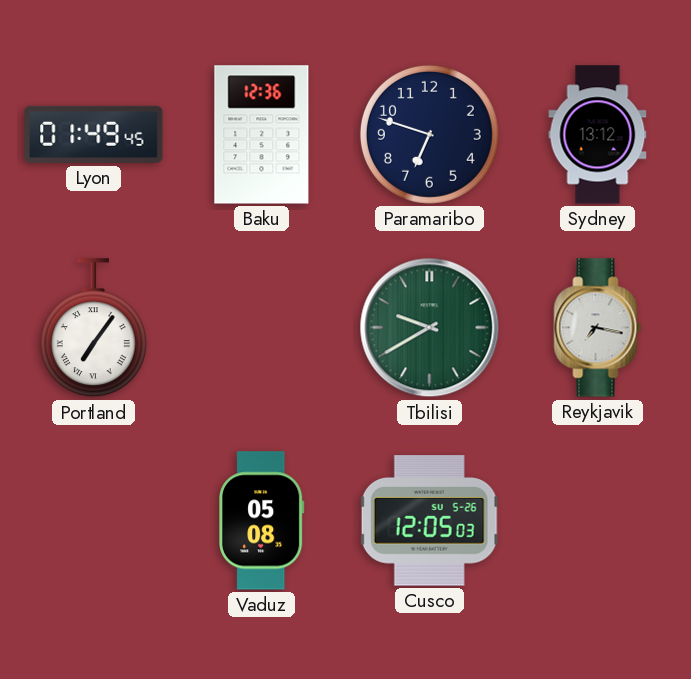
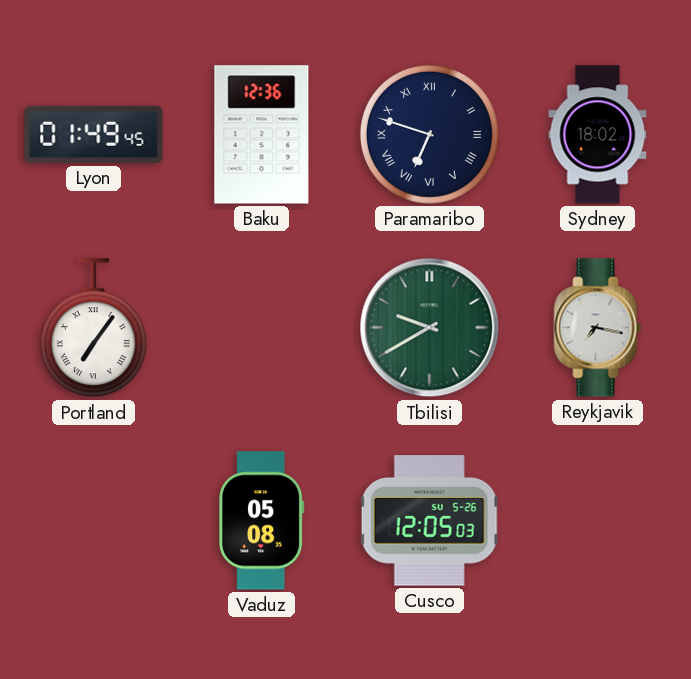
Paramaribo numerals: Arabic -> Roman (429, 134)
Sydney: 13:12 -> 18:02 (598, 135)
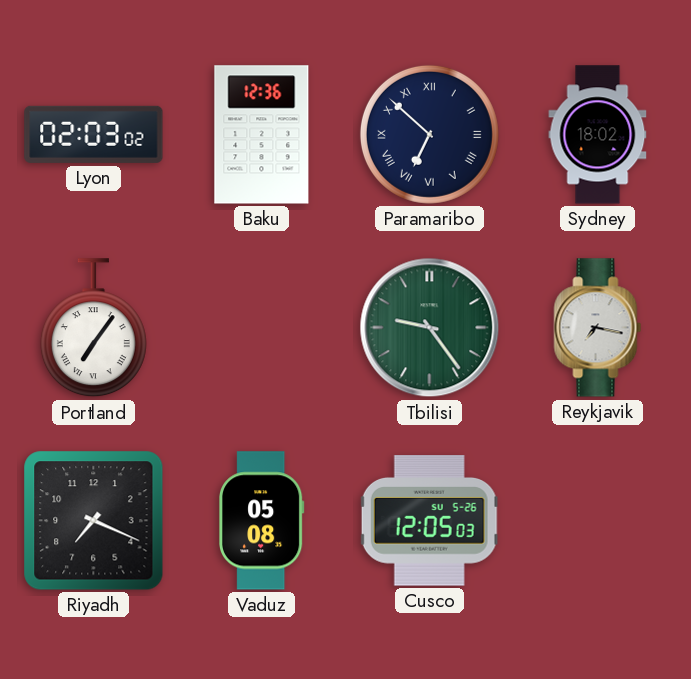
Lyon: 01:49 -> 02:03 (94, 134)
Paramaribo: 6:48 -> 6:52 (429, 134)
Tbilisi: 9:40 -> 9:24 (430, 328)
Riyadh: none -> 7:19 (94, 521)
